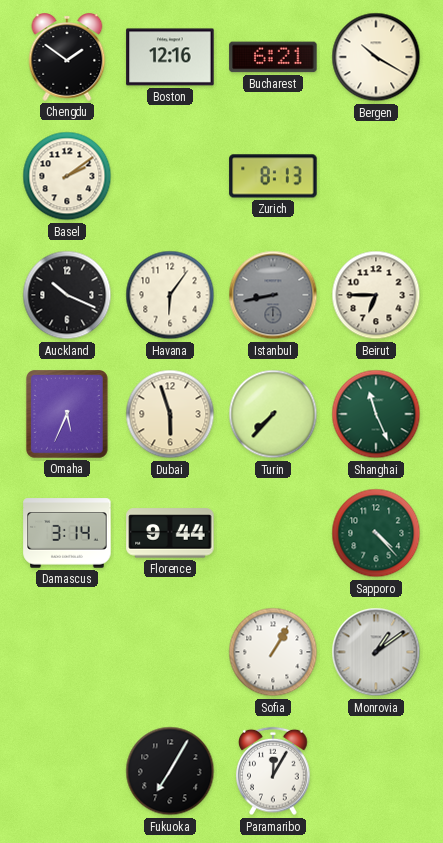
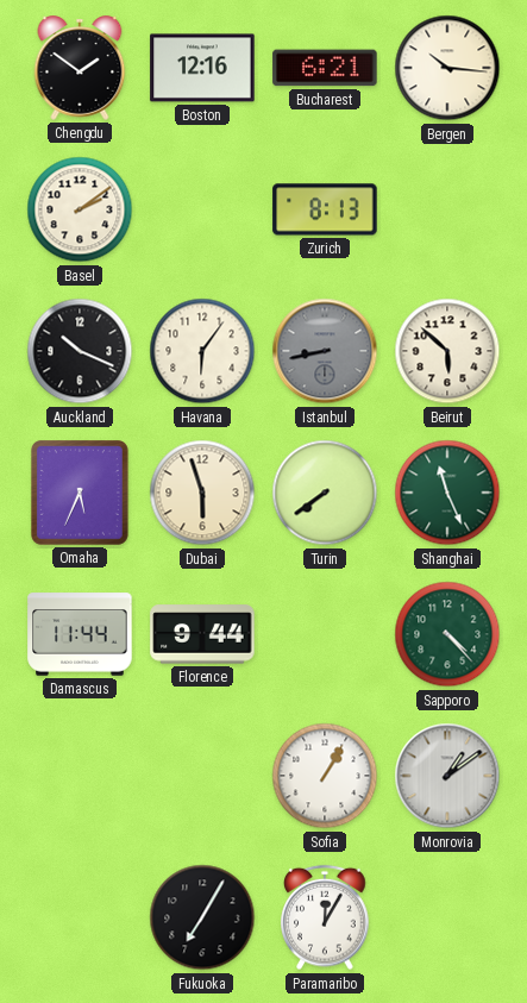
Bergen: 10:20 -> 10:16 (447, 68)
Beirut: 6:45 -> 5:52 (447, 351)
Turin: 7:37 -> 7:39 (325, 493)
Damascus: 3:14 -> 11:44 (80, 634)
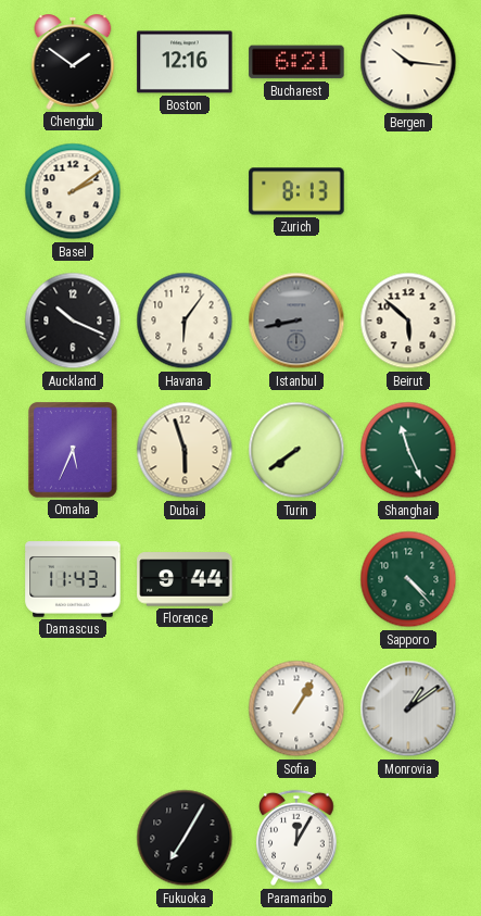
Damascus: 11:44 -> 11:43 (73, 579)
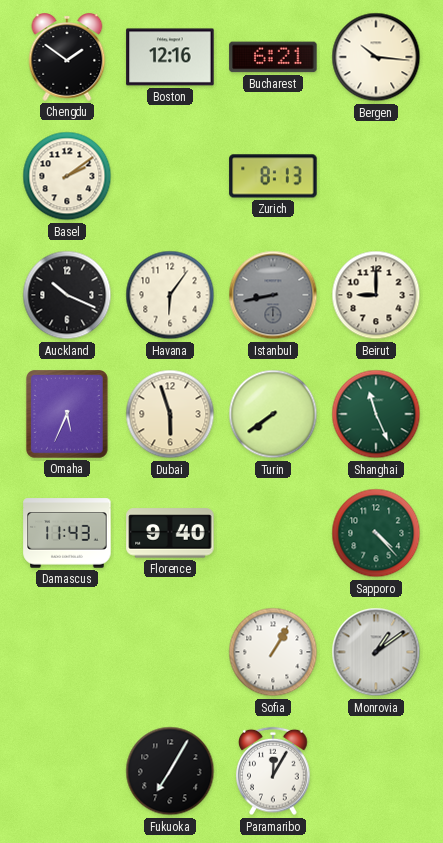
Beirut: 5:52 -> 9:00 (376, 295)
Florence: 9:44 -> 9:40 (170, 533)
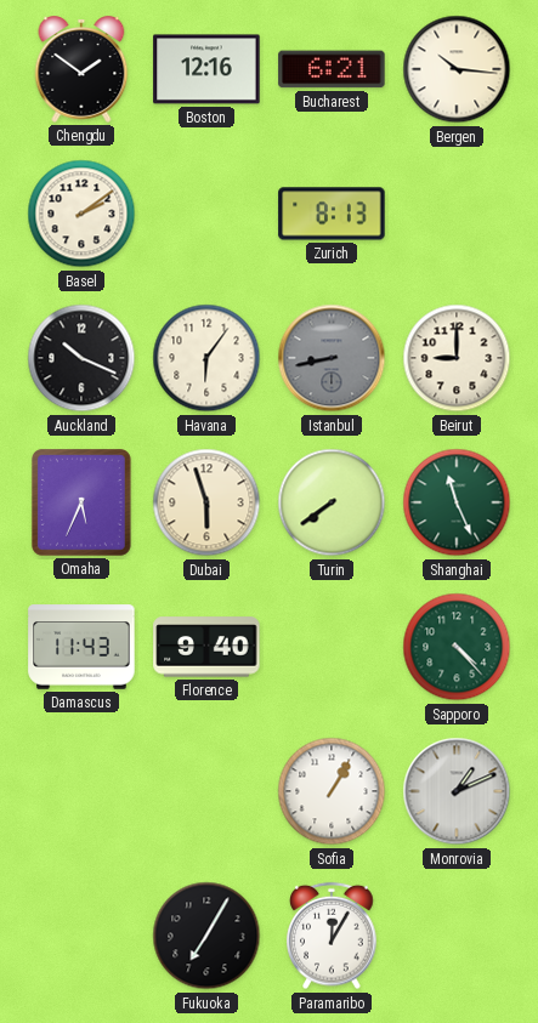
Monrovia: 1:09 -> 1:11 (457, 791)
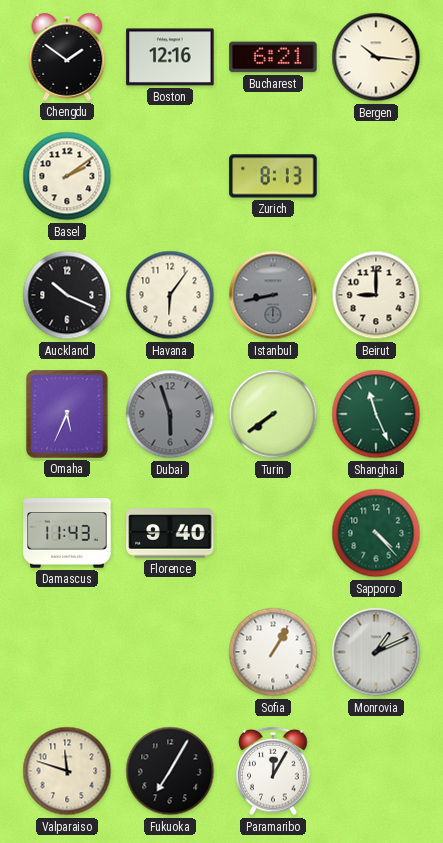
Dubai dial: cream -> grey (170, 414)
Valparaiso: none -> 11:48 (67, 771)
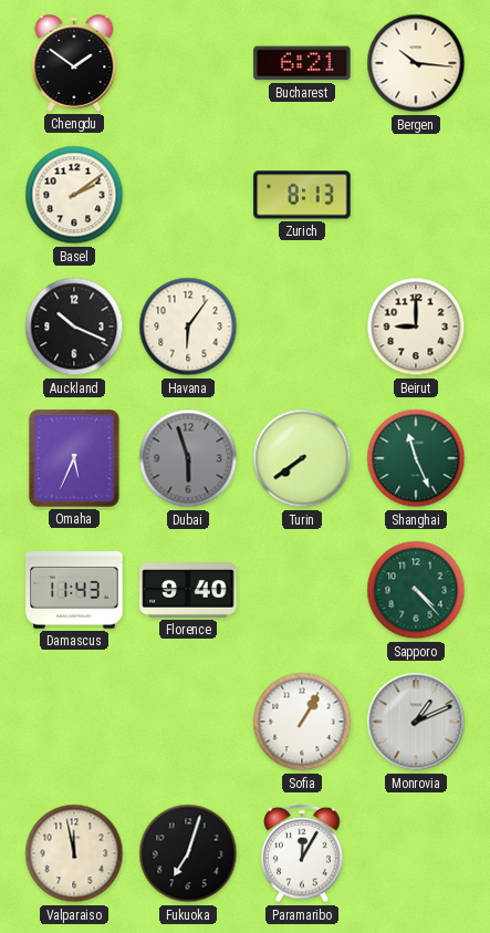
Boston: 12:16 -> none (170, 57)
Istanbul: 8:43 -> none (273, 295)
Valparaiso: 11:48 -> 11:58 (74, 853)
Fukuoka: 7:05 -> 7:03 (188, 853)
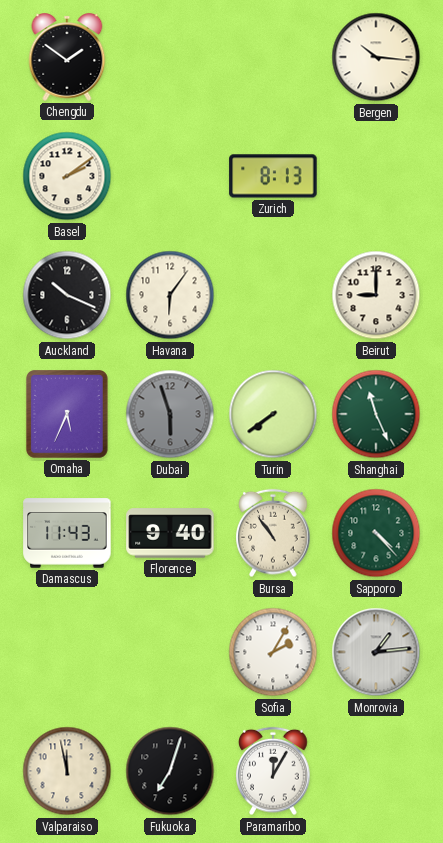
Bucharest: 6:21 -> none (302, 63)
Bursa: none -> 10:54 (273, 533)
Sofia: 1:05 -> 2:05 (273, 652)
Monrovia: 1:11 -> 1:14 (376, 652)
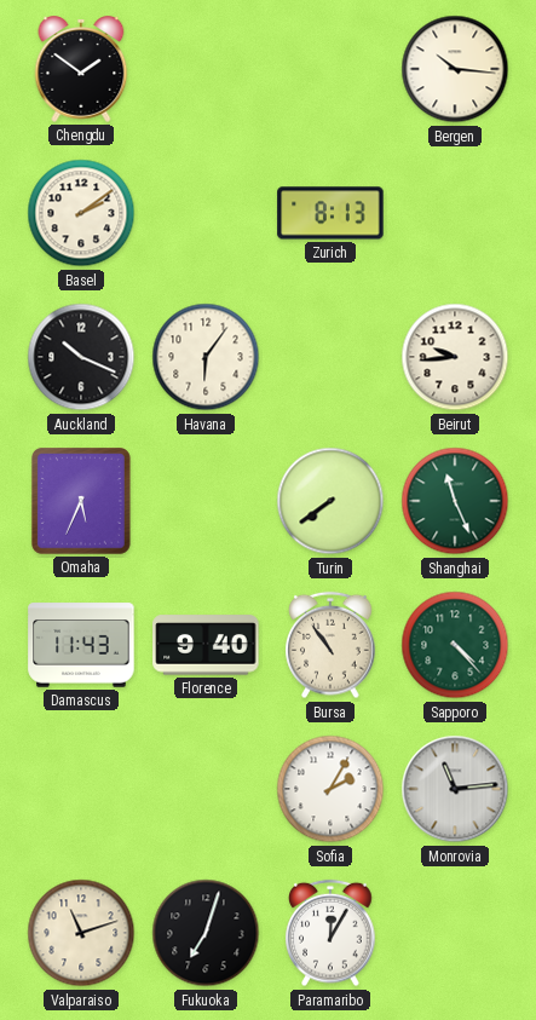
Beirut: 9:00 -> 9:44 (455, 357)
Dubai: 5:57 -> none (170, 414)
Monrovia: 1:14 -> 11:14 (455, 789)
Valparaiso: 11:58 -> 11:12 (81, 933)
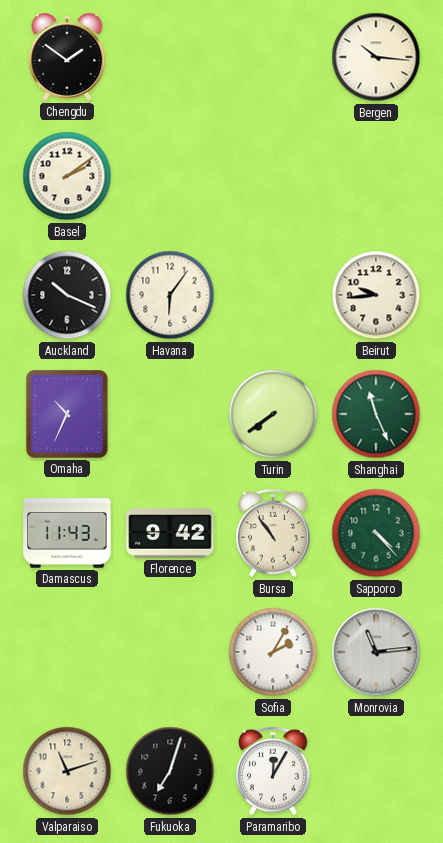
Zurich: 8:13 -> none (330, 213)
Omaha: 5:34 -> 10:34 (67, 415)
Florence: 9:40 -> 9:42 (170, 533)
